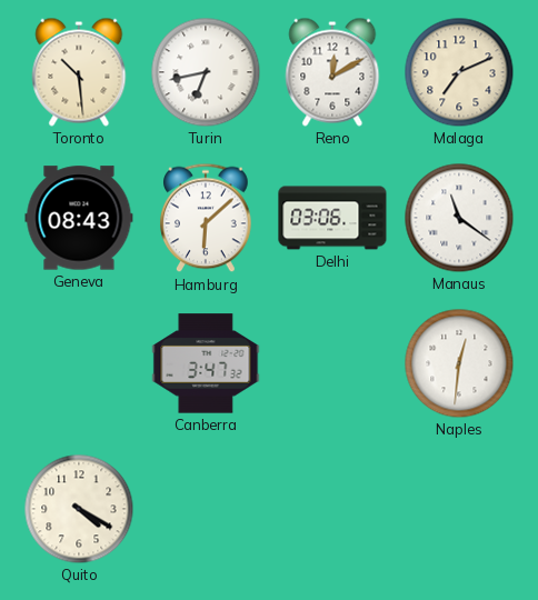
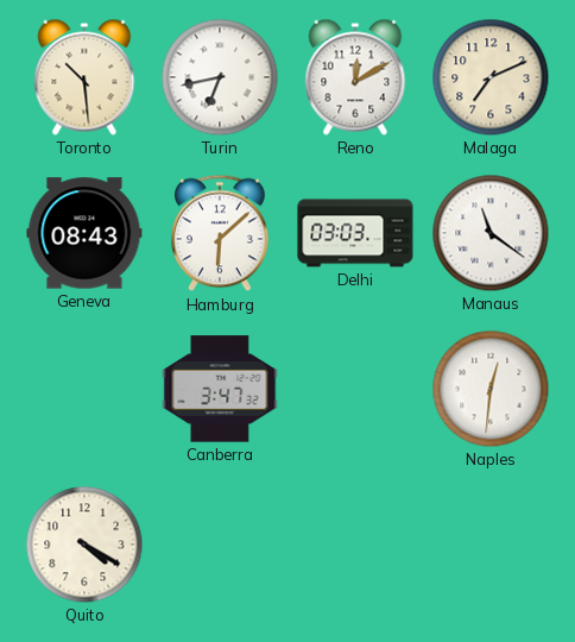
Delhi: 03:06 -> 03:03 (355, 233)
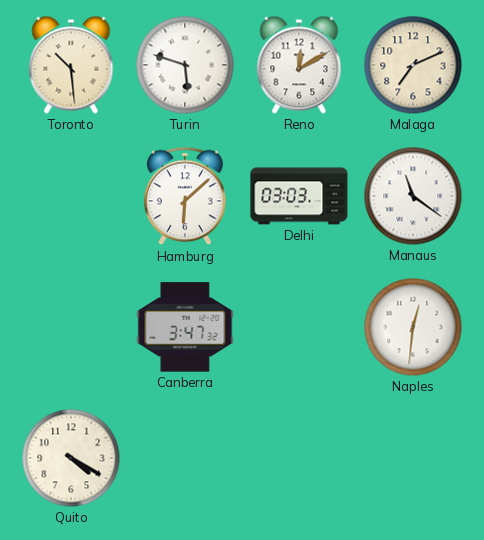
Turin: 6:43 -> 5:48 (185, 65)
Geneva: 08:43 -> none (84, 233)
